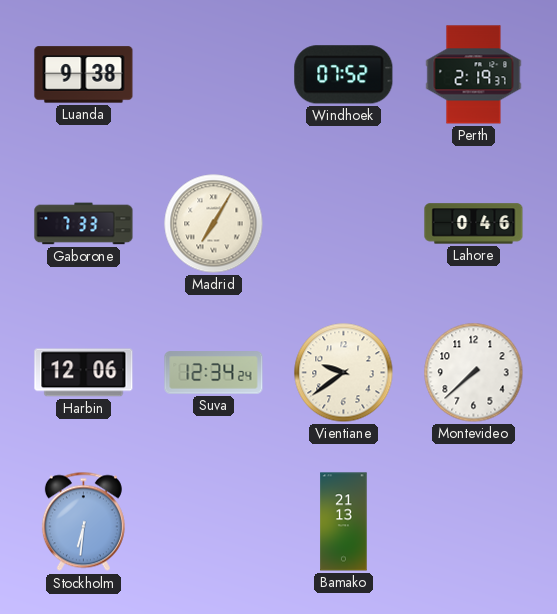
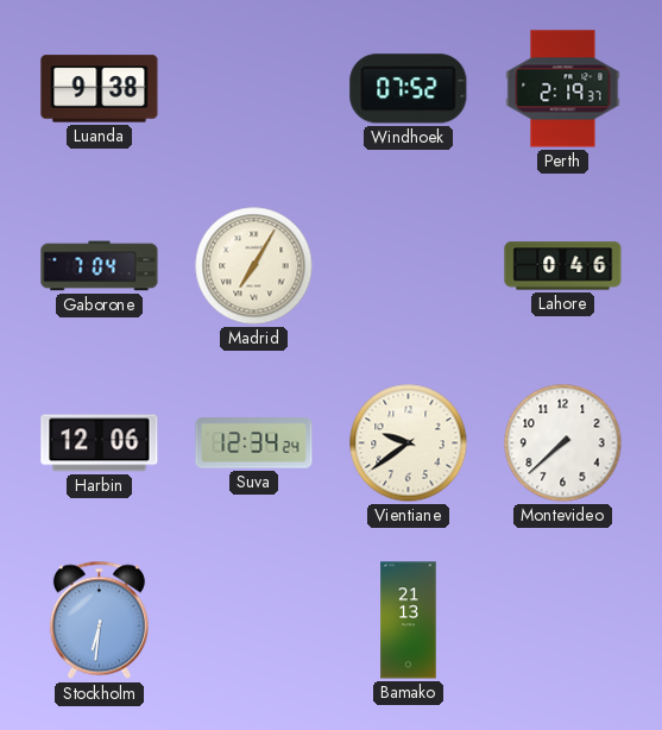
Gaborone: 7:33 -> 7:04 (100, 266)
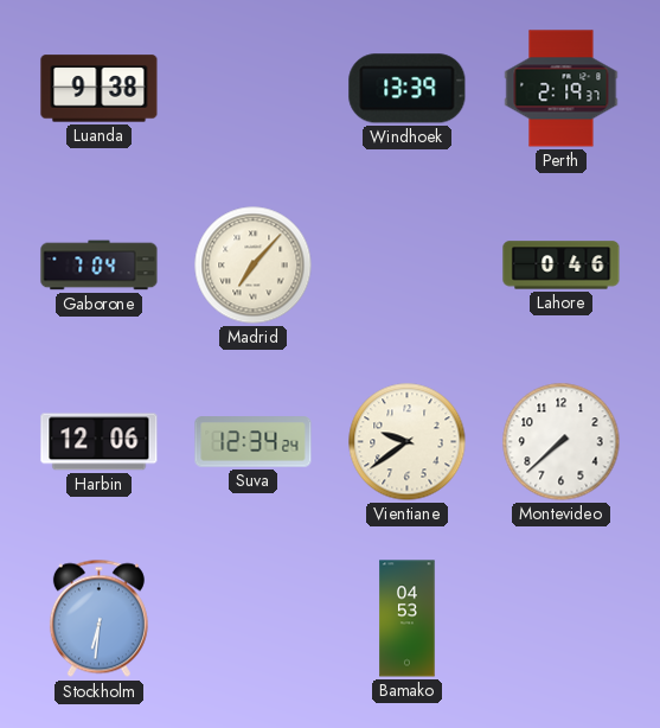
Windhoek: 07:52 -> 13:39 (408, 89)
Madrid: 7:05 -> 7:07 (254, 266)
Bamako: 21:13 -> 04:53 (408, 619)
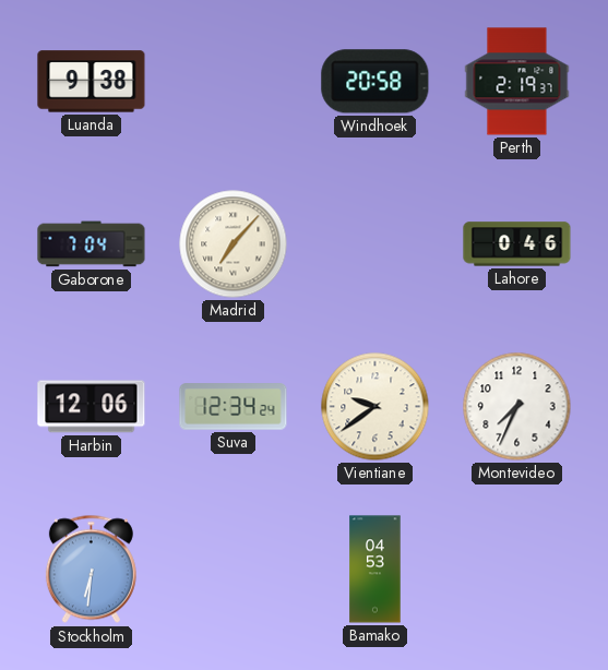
Windhoek: 13:39 -> 20:58 (375, 82)
Montevideo: 7:38 -> 7:34 (517, 407)
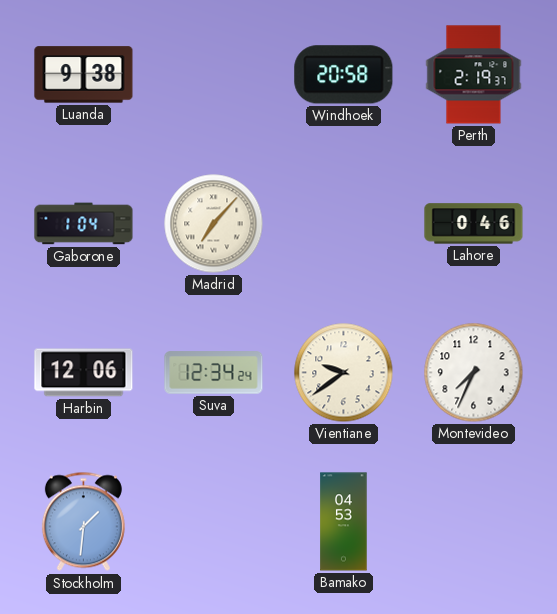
Gaborone: 7:04 -> 1:04 (84, 224)
Stockholm: 6:31 -> 1:31 (83, 522)
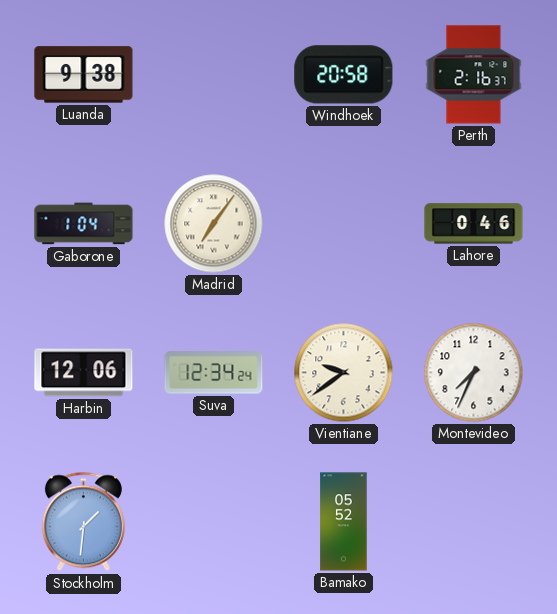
Perth: 2:19 -> 2:16 (474, 75)
Madrid: 7:07 -> 7:06 (214, 224)
Bamako: 04:53 -> 05:52 (344, 522)
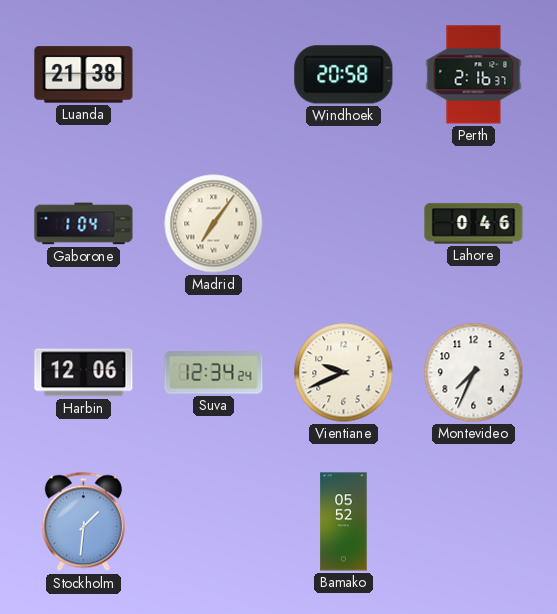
Luanda: 9:38 -> 21:38 (84, 75)
Vientiane: 9:39 -> 9:41 (344, 373)
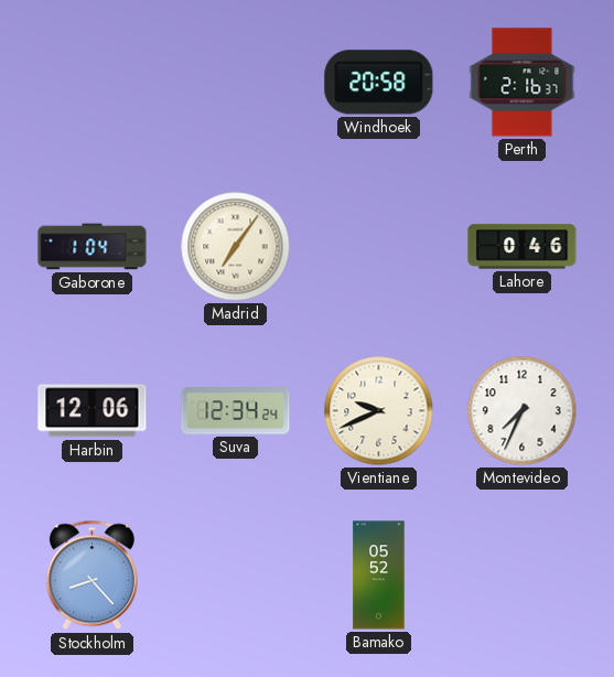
Luanda: 21:38 -> none (84, 75)
Stockholm: 1:31 -> 8:23 (91, 576)
